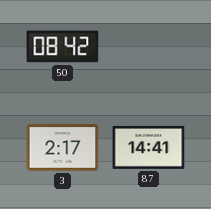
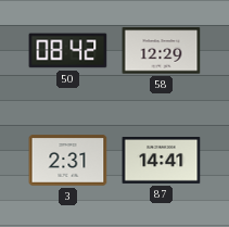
58: none -> 12:29 (162, 51)
3: 2:17 -> 2:31 (68, 161)
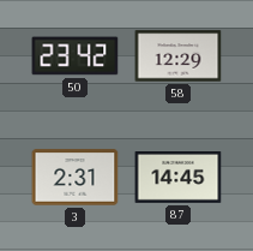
50: 08:42 -> 23:42 (76, 56)
87: 14:41 -> 14:45 (179, 178)
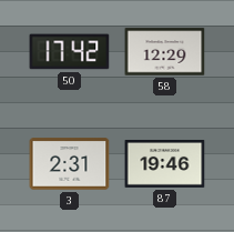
50: 23:42 -> 17:42 (70, 52)
87: 14:45 -> 19:46 (165, 164)
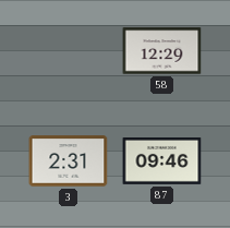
50: 17:42 -> none (70, 52)
87: 19:46 -> 09:46 (162, 161)
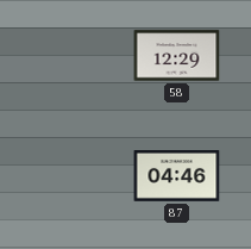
3: 2:31 -> none (69, 161)
87: 09:46 -> 04:46 (177, 176)
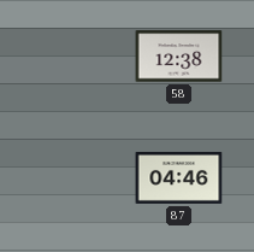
58: 12:29 -> 12:38 (179, 57)
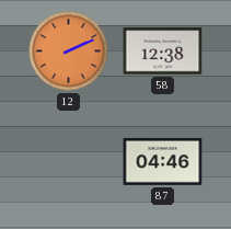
12: none -> 2:11 (69, 51)
